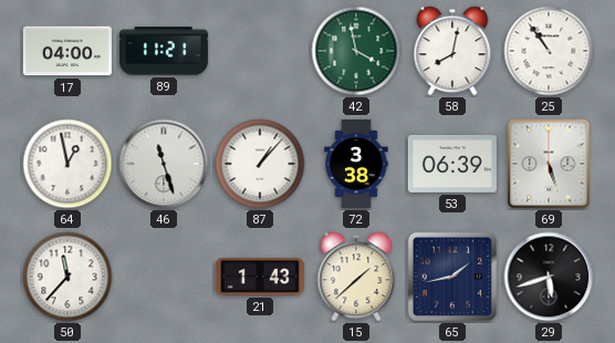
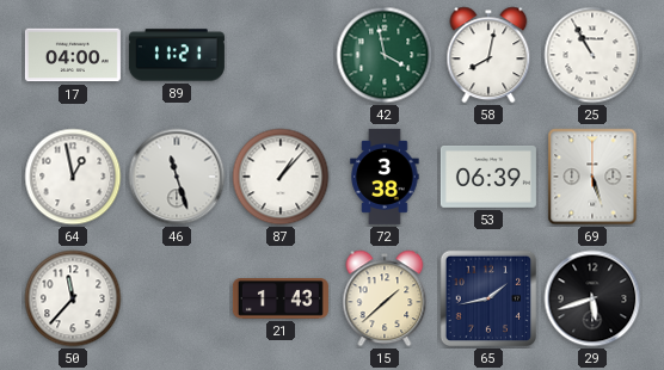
25: 10:54 -> 10:55 (592, 55)
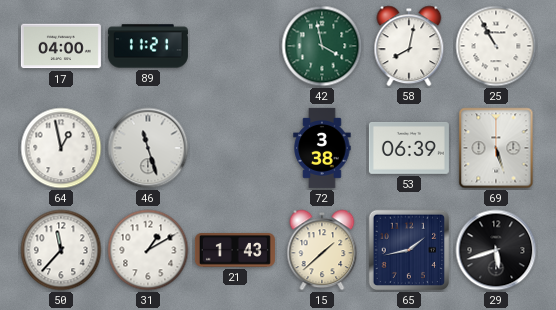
87: 1:07 -> none (281, 177)
31: none -> 1:10 (148, 250)
